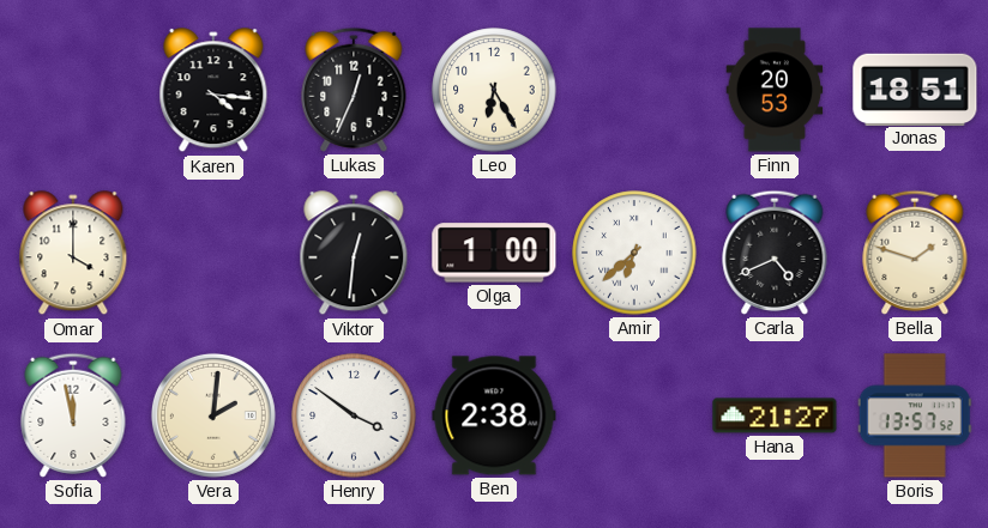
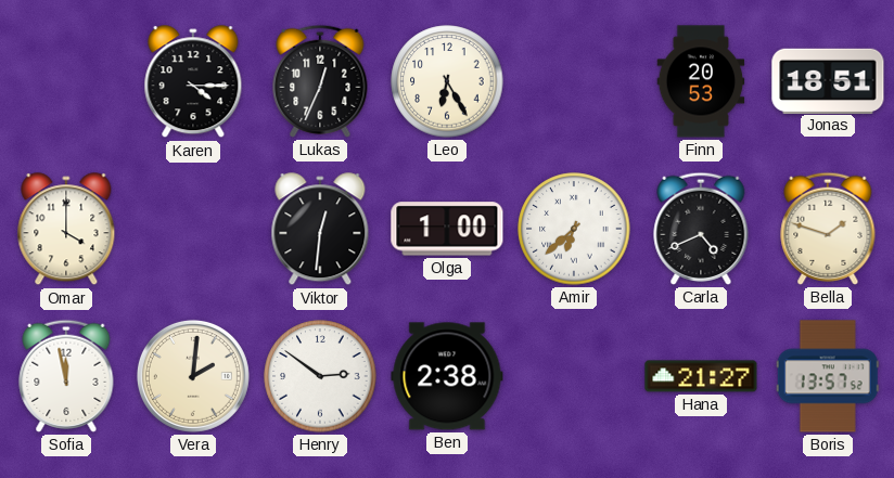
Karen: 4:16 -> 4:15 (193, 82)
Henry: 3:51 -> 2:51 (320, 376)
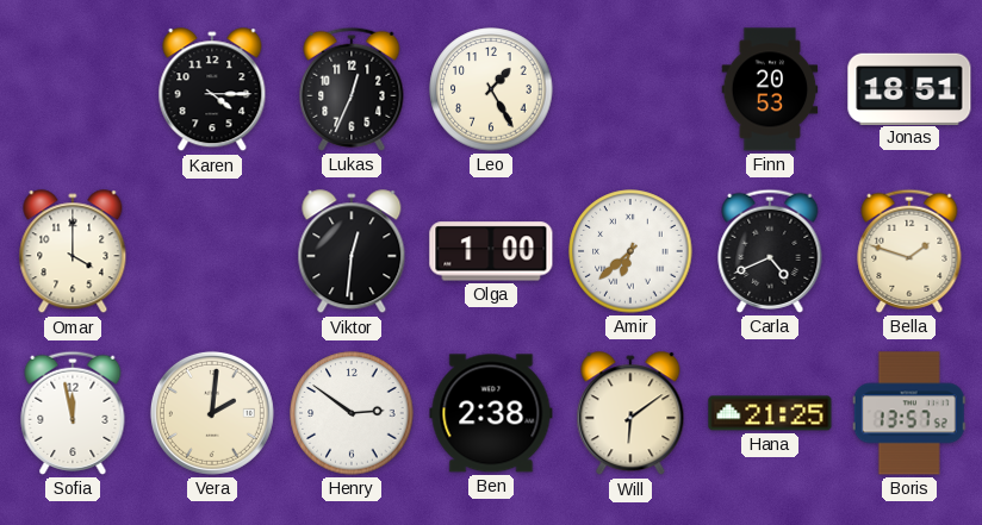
Leo: 6:25 -> 1:25 (491, 89)
Will: none -> 6:09 (630, 414)
Hana: 21:27 -> 21:25 (770, 413)
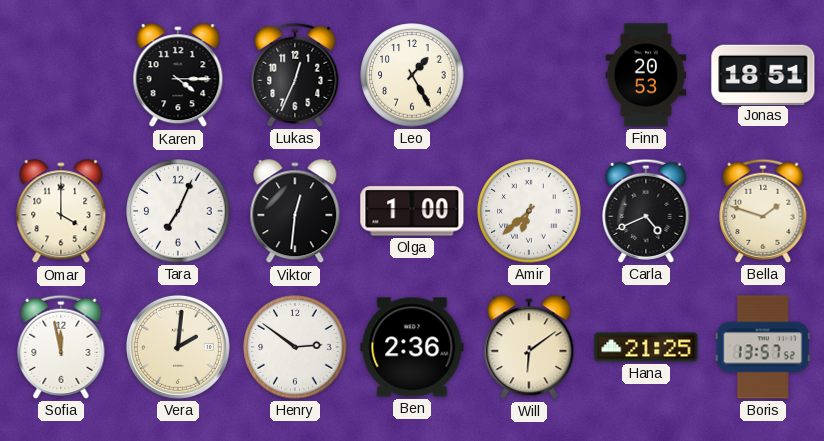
Tara: none -> 7:04 (178, 211)
Ben: 2:38 -> 2:36 (412, 347)
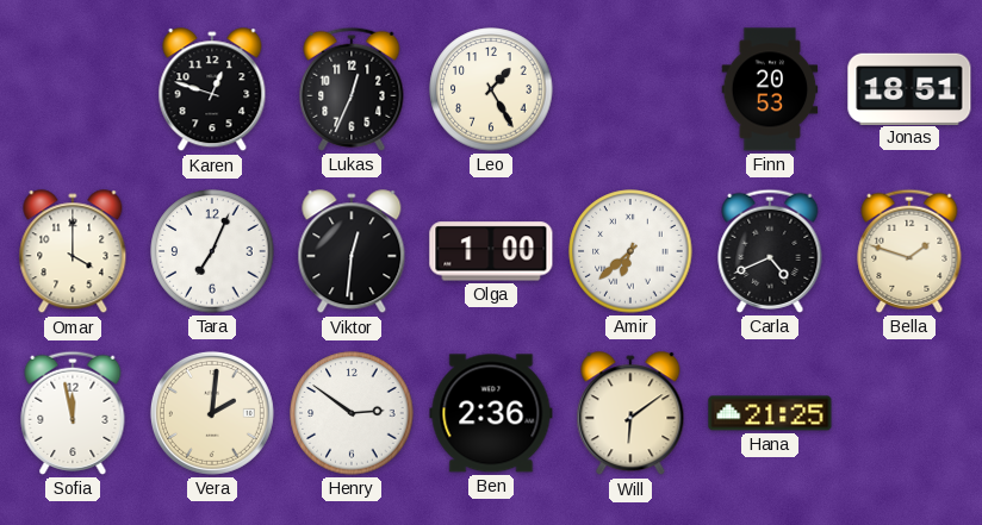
Karen: 4:15 -> 12:48 (212, 90)
Boris: 13:57 -> none (763, 347)
